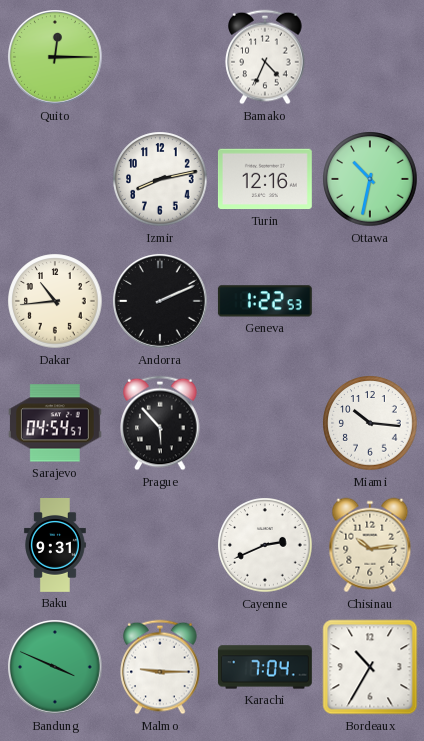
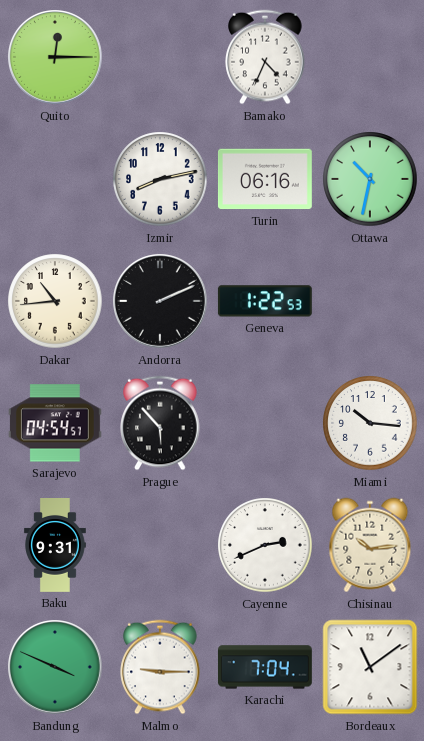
Turin: 12:16 -> 06:16 (265, 179)
Bordeaux: 10:35 -> 11:09 (370, 667)
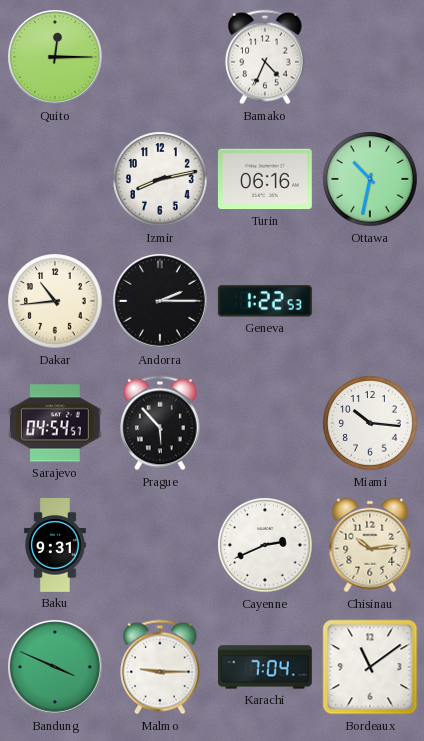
Andorra: 2:11 -> 2:15 (161, 302)
